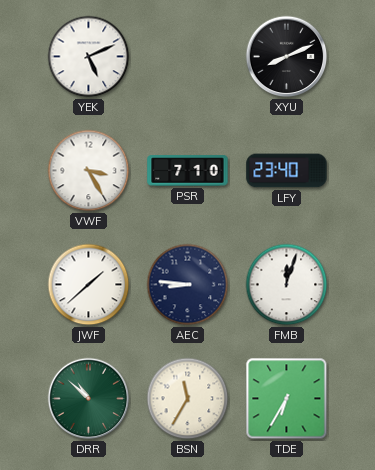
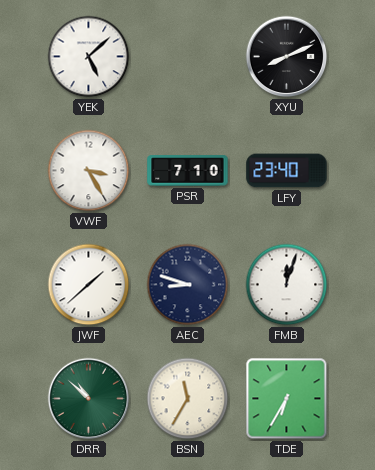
YEK: 5:11 -> 5:08 (89, 57)
AEC: 8:46 -> 8:48 (188, 285)
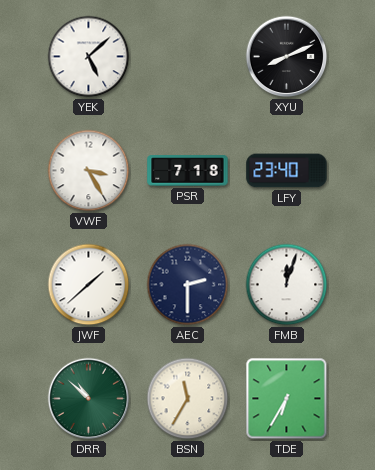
PSR: 7:10 -> 7:18 (188, 171)
AEC: 8:48 -> 2:30 (188, 285)
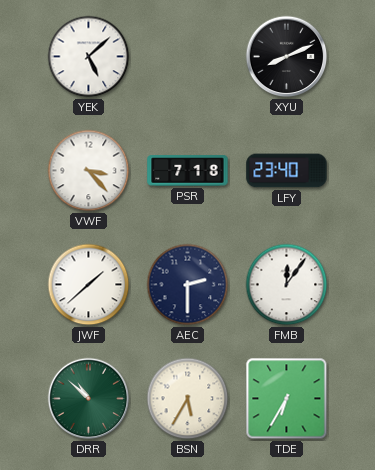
VWF: 3:25 -> 3:23 (89, 171)
FMB: 12:03 -> 12:06 (287, 285)
BSN: 11:35 -> 5:35 (188, 399)
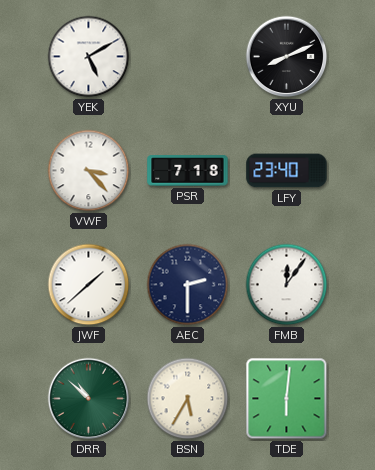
YEK: 5:08 -> 5:10 (89, 57)
TDE: 6:35 -> 6:01 (287, 399)
